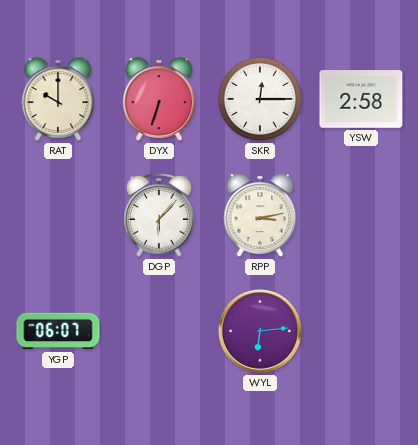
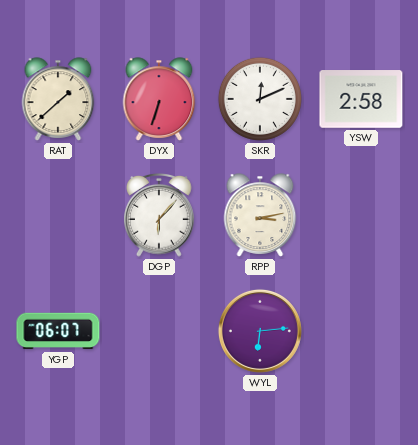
RAT: 10:00 -> 1:38 (58, 99)
SKR: 12:15 -> 12:11 (260, 99)
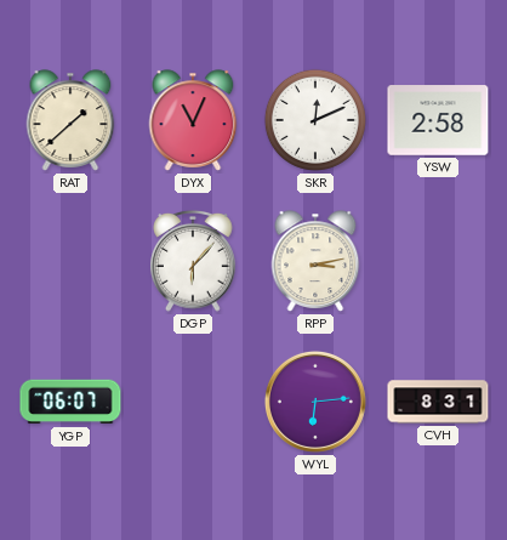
DYX: 6:33 -> 11:04 (193, 120)
CVH: none -> 8:31 (438, 402)
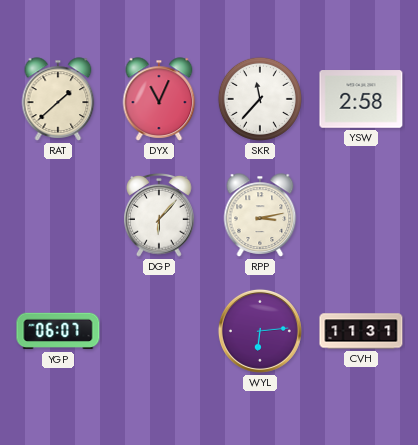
SKR: 12:11 -> 11:37 (260, 99)
CVH: 8:31 -> 11:31 (361, 331)
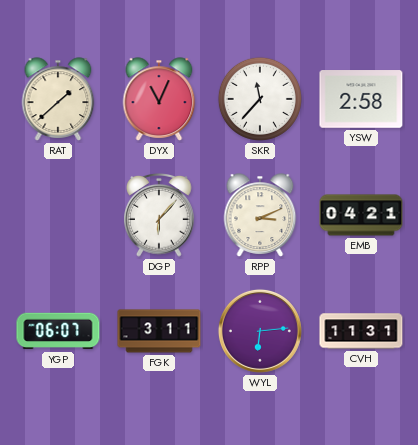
RPP: 3:13 -> 3:11 (260, 215)
EMB: none -> 04:21 (361, 215)
FGK: none -> 3:11 (159, 331)
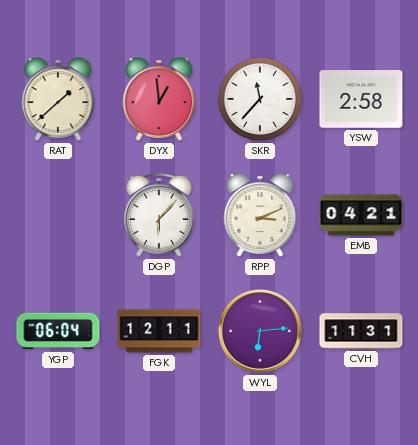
DYX: 11:04 -> 12:59 (159, 99)
YGP: 06:07 -> 06:04 (58, 331)
FGK: 3:11 -> 12:11 (159, 331)
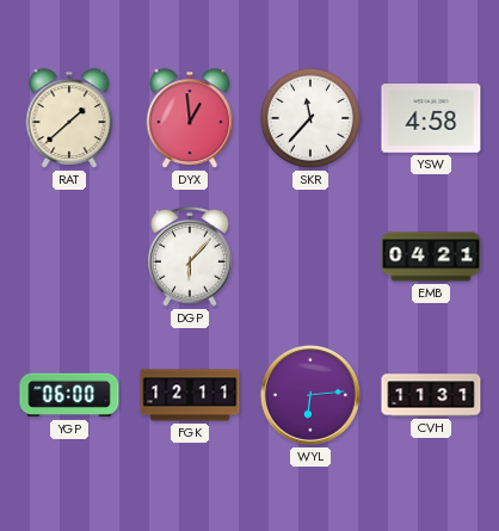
YSW: 2:58 -> 4:58 (431, 118)
RPP: 3:11 -> none (260, 215)
YGP: 06:04 -> 06:00 (69, 395)
